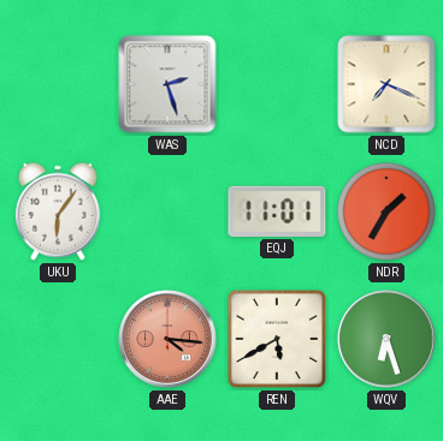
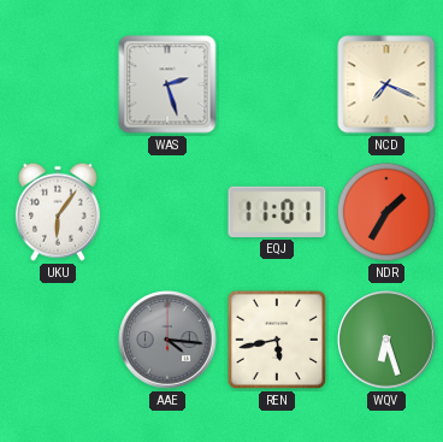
AAE dial: salmon -> grey (167, 340)
REN: 5:40 -> 5:43 (277, 340)
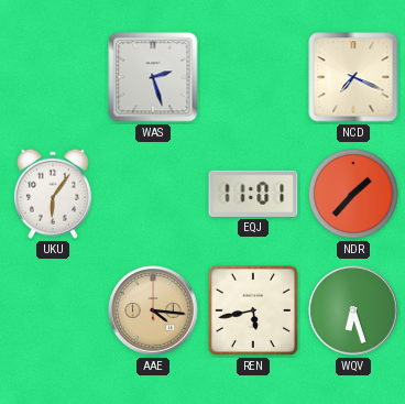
NDR: 1:35 -> 1:37 (353, 194)
AAE dial: grey -> champagne (153, 310)
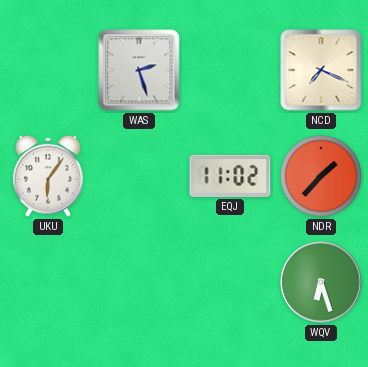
EQJ: 11:01 -> 11:02 (230, 176)
AAE: 4:16 -> none (153, 310)
REN: 5:43 -> none (253, 310)
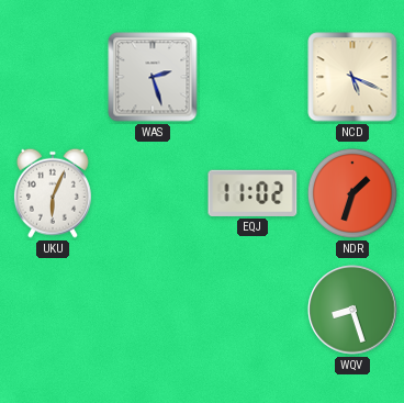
NCD: 7:19 -> 5:19 (352, 77)
UKU: 6:06 -> 6:04 (53, 193)
NDR: 1:37 -> 1:33 (352, 193)
WQV: 6:27 -> 8:27 (352, 310)
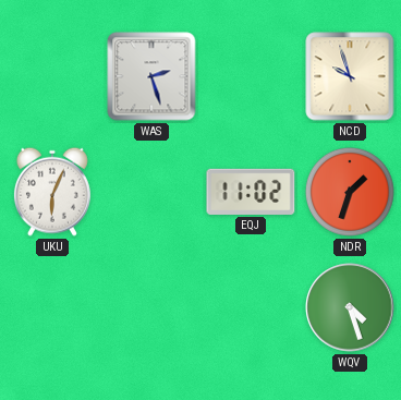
NCD: 5:19 -> 9:57 (350, 76)
WQV: 8:27 -> 4:27 (350, 307)
